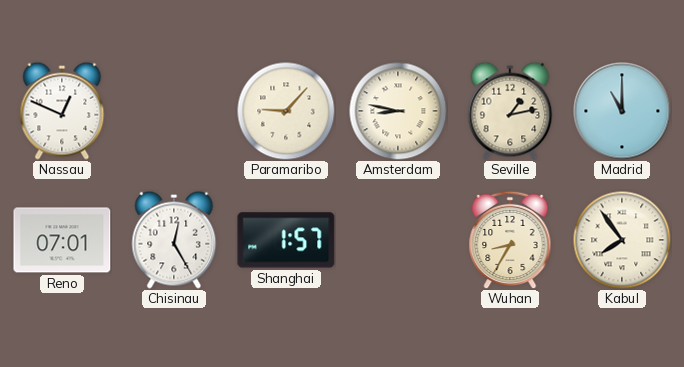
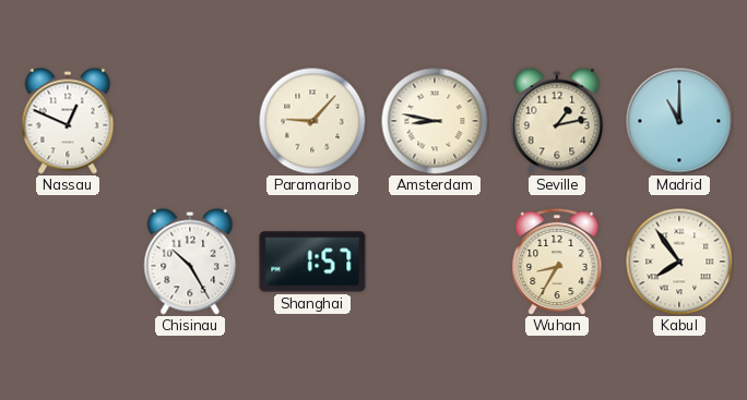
Reno: 07:01 -> none (62, 240)
Chisinau: 12:25 -> 10:25 (190, 262)
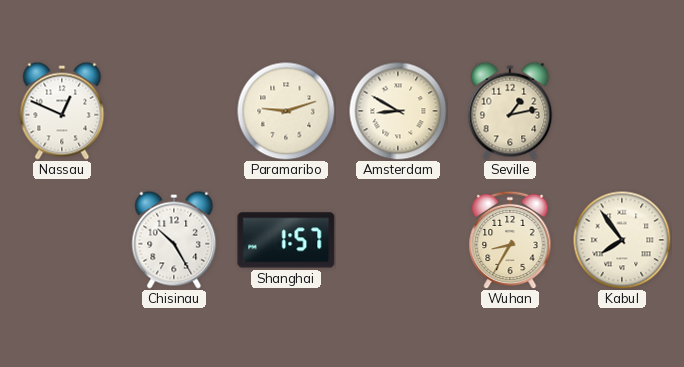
Paramaribo: 9:07 -> 9:12 (286, 111)
Amsterdam: 8:47 -> 8:50 (398, 111)
Madrid: 11:00 -> none (679, 121)
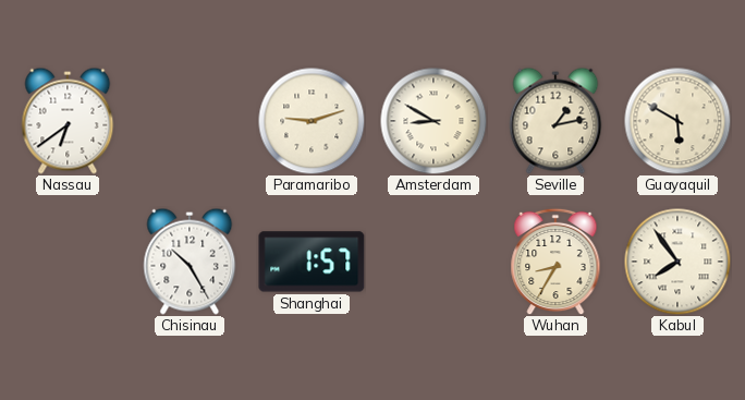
Nassau: 12:49 -> 6:39 (68, 121)
Guayaquil: none -> 5:50 (677, 121)
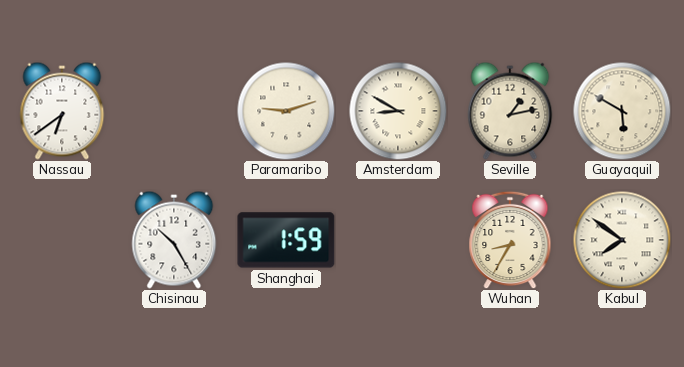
Shanghai: 1:57 -> 1:59 (286, 240)
Kabul: 7:54 -> 7:51 (622, 240)
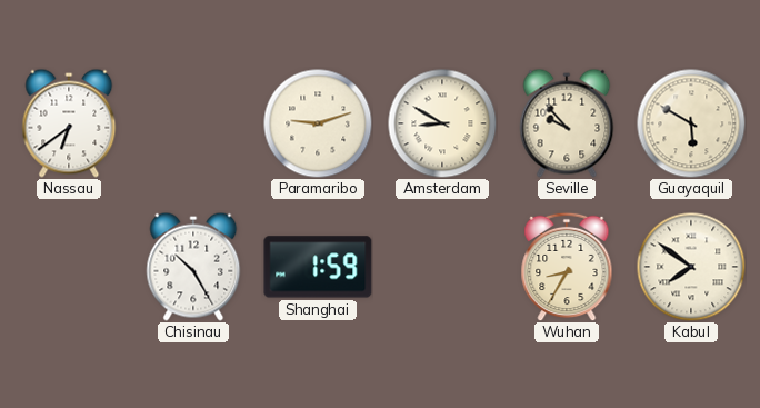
Seville: 1:13 -> 9:53 (567, 123)
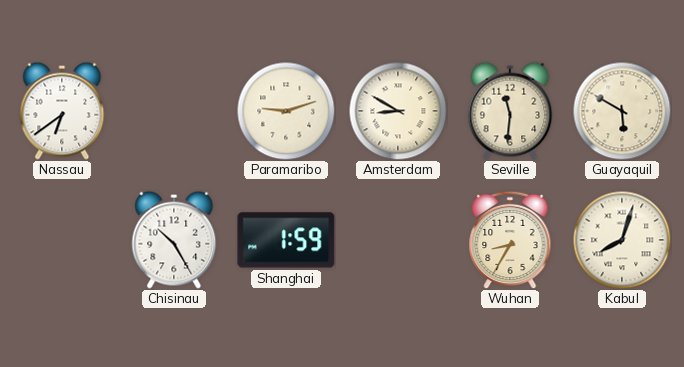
Seville: 9:53 -> 11:31 (510, 111)
Kabul: 7:51 -> 8:03 (622, 240)
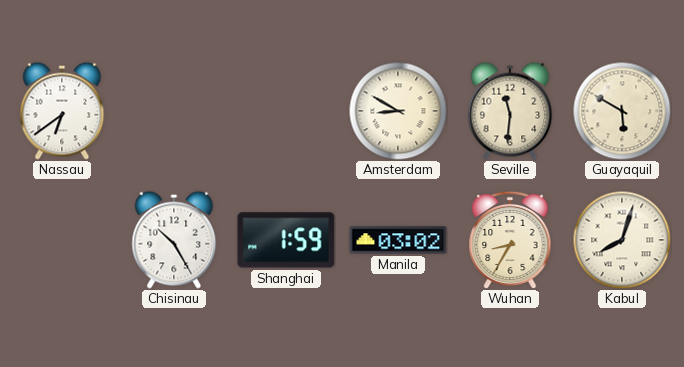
Paramaribo: 9:12 -> none (286, 111)
Manila: none -> 03:02 (398, 240)
